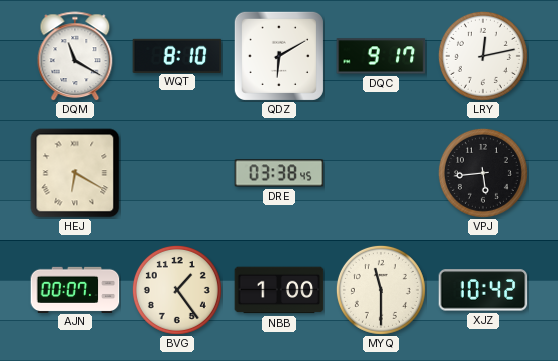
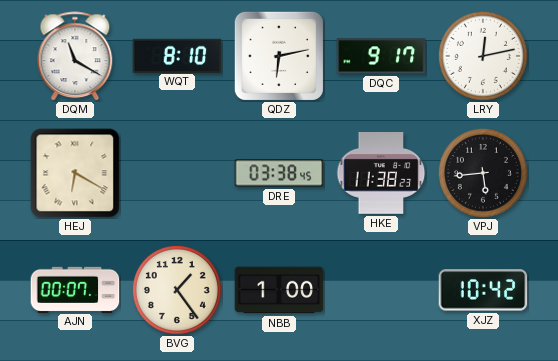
QDZ: 6:10 -> 6:13 (279, 56)
HKE: none -> 11:38 (381, 174)
MYQ: 11:30 -> none (381, 290)
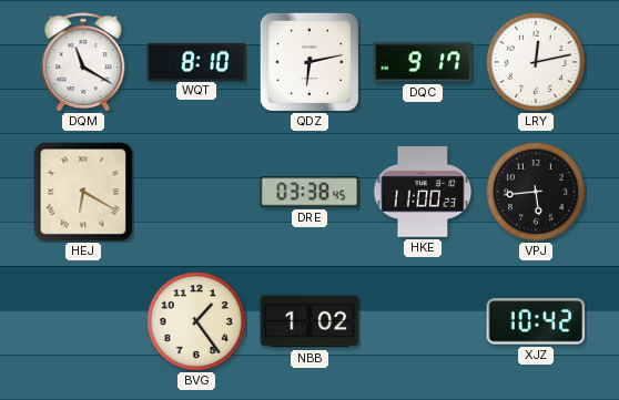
HKE: 11:38 -> 11:00 (423, 193)
AJN: 00:07 -> none (75, 289)
NBB: 1:00 -> 1:02 (309, 321)
